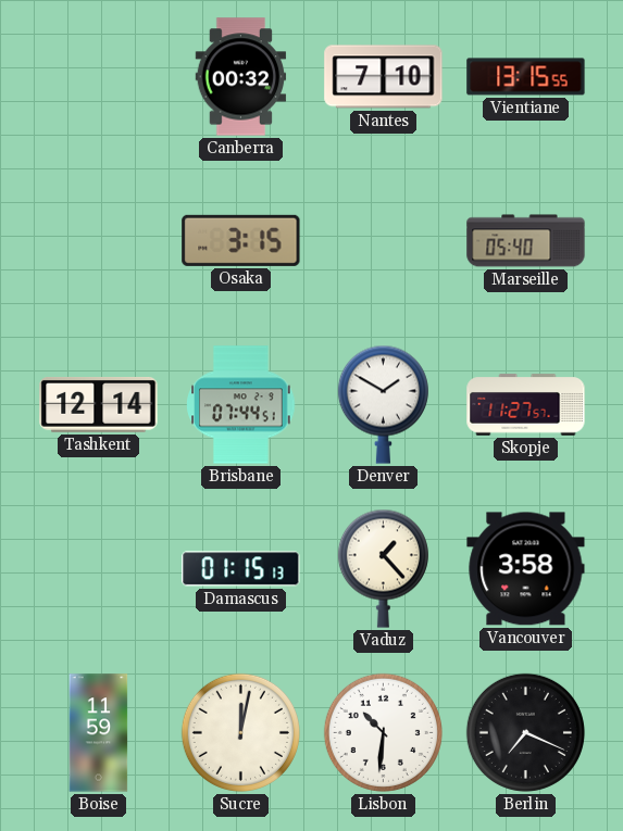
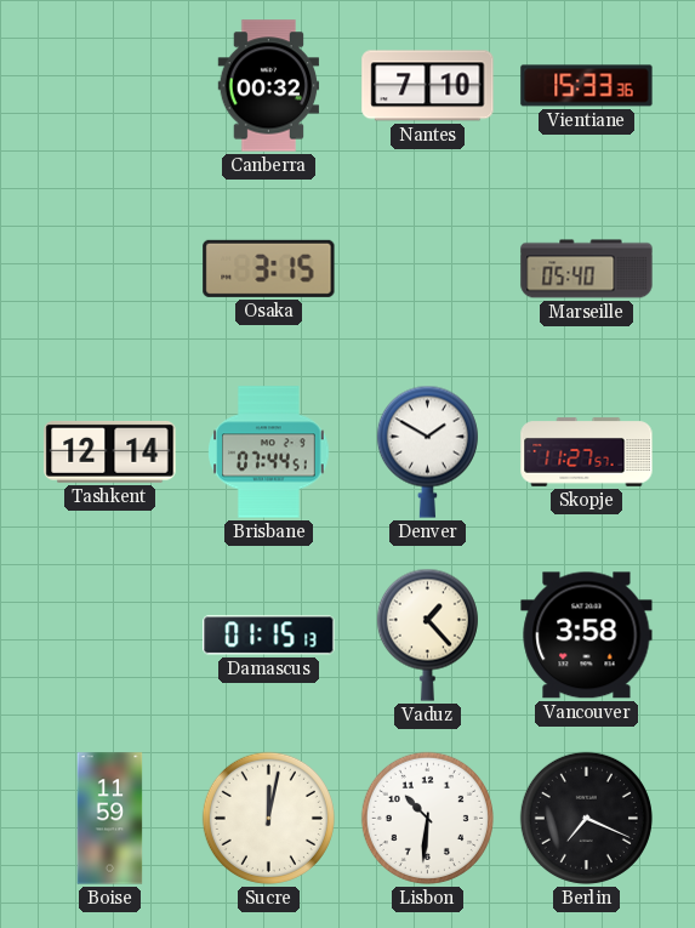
Vientiane: 13:15 -> 15:33 (587, 86)
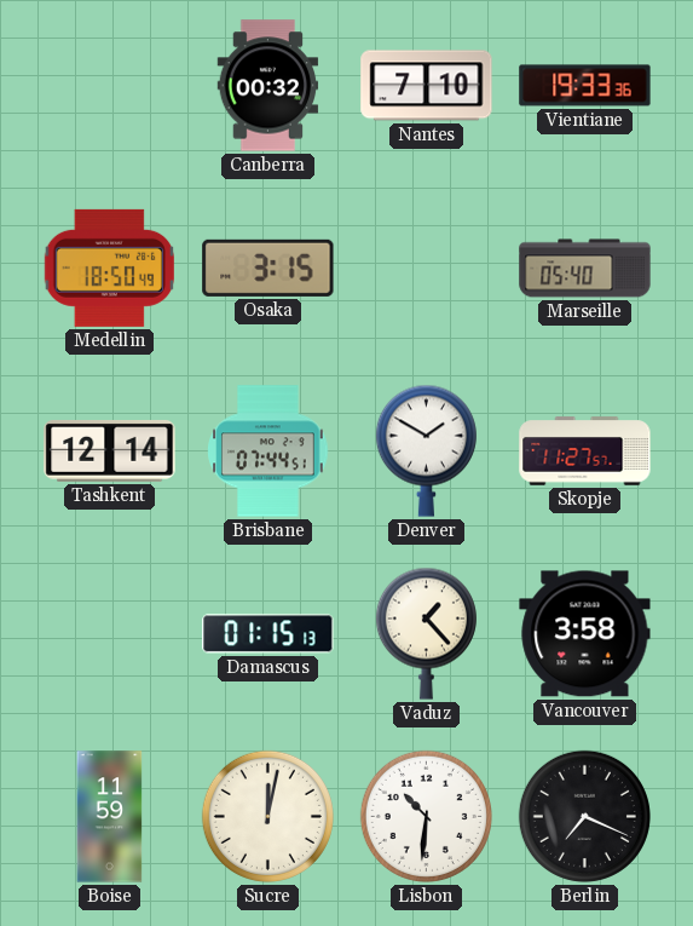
Vientiane: 15:33 -> 19:33 (585, 86)
Medellin: none -> 18:50 (109, 268)
